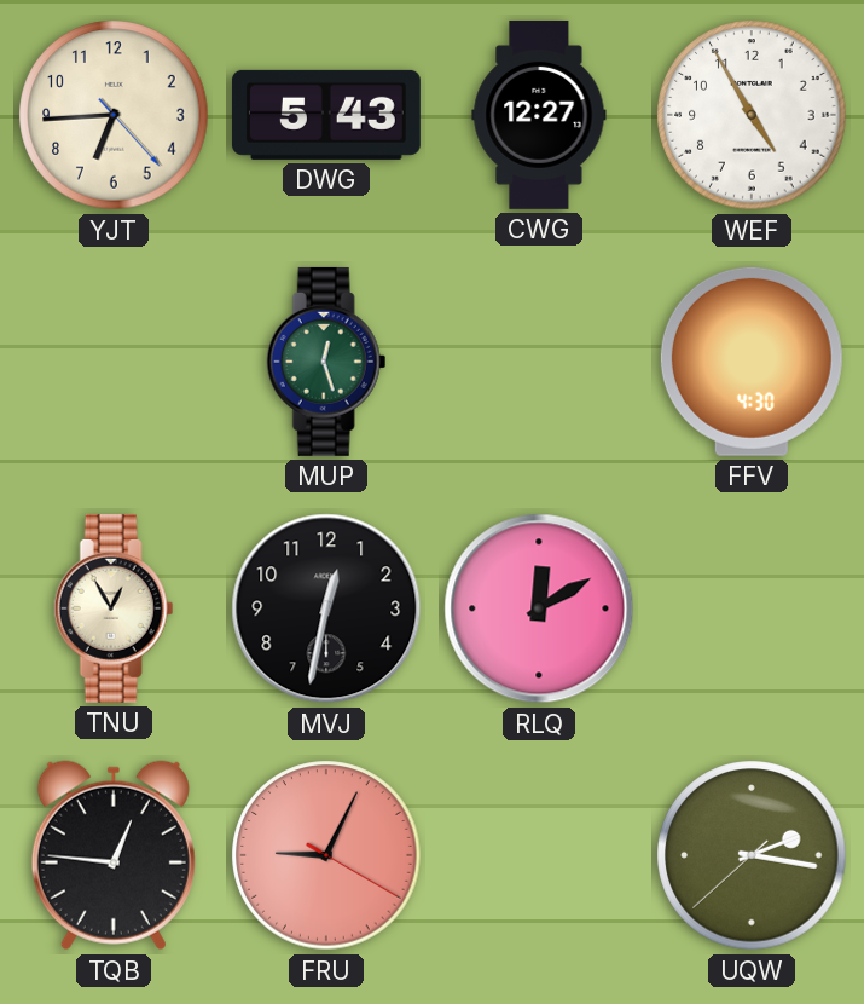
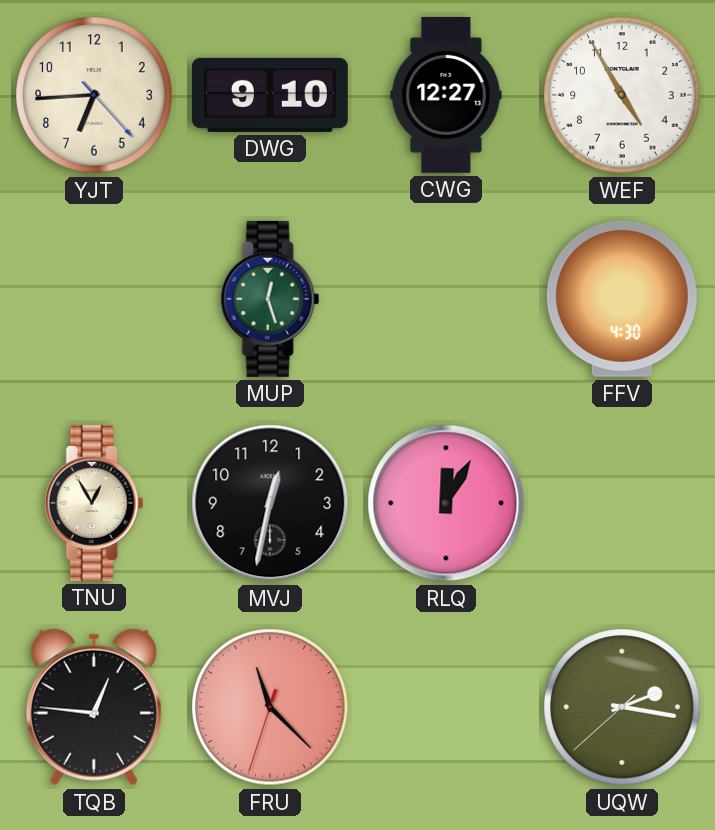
DWG: 5:43 -> 9:10 (270, 95)
RLQ: 12:10 -> 12:05 (446, 503)
FRU: 9:04 -> 11:22 (270, 707)
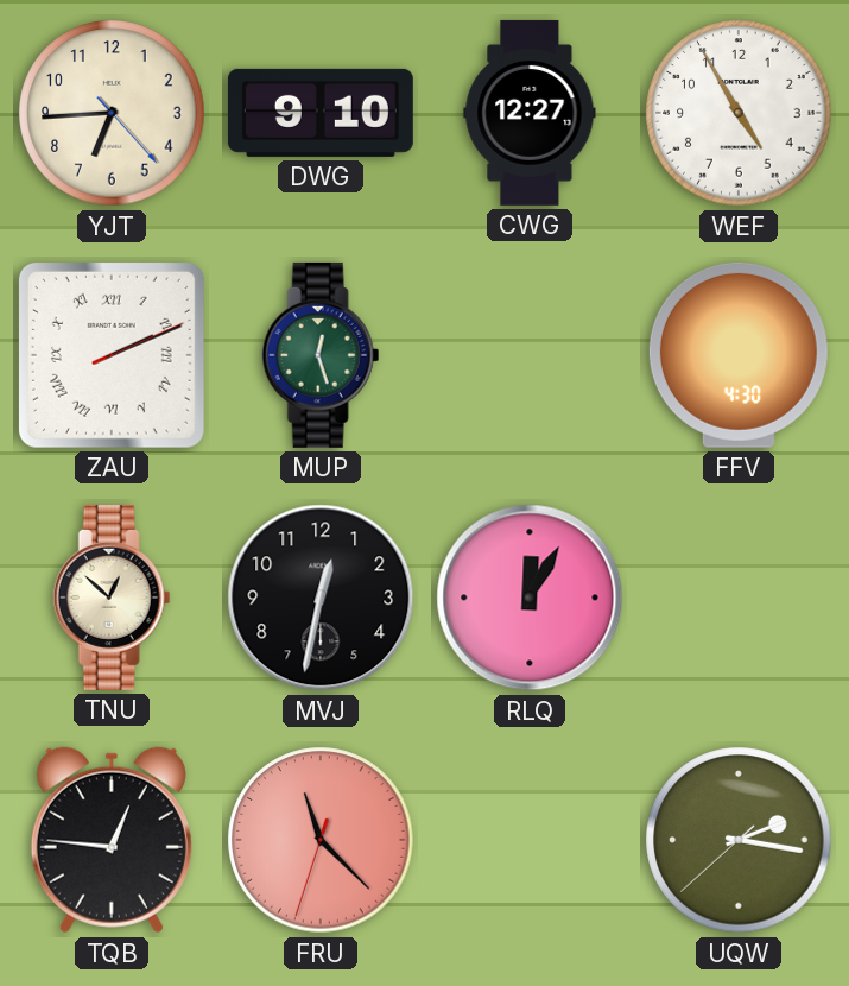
ZAU: none -> 2:11 (112, 355)
TNU: 12:55 -> 12:52 (112, 598)
